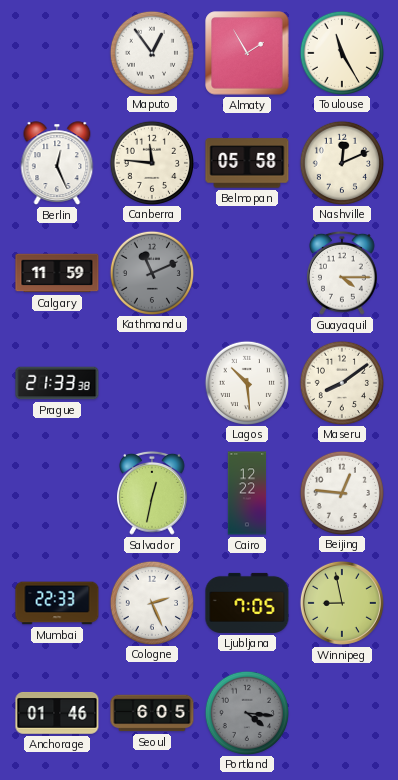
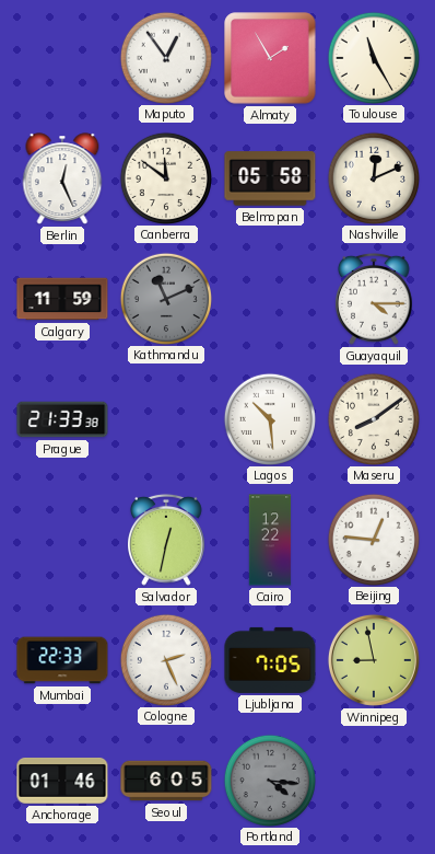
Canberra: 11:46 -> 11:51 (165, 177)
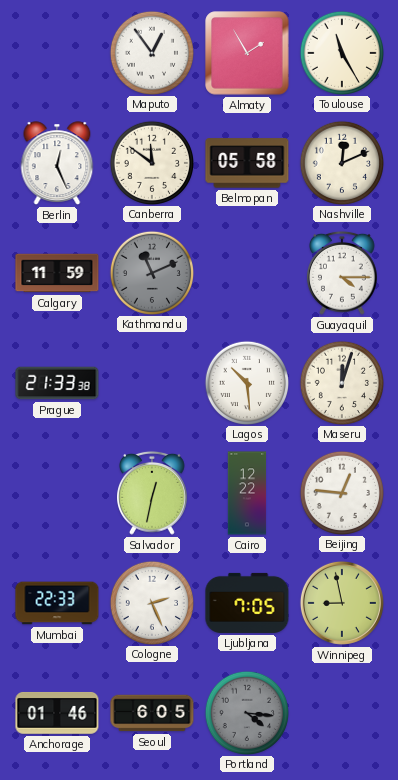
Maseru: 8:09 -> 12:03 (341, 382)
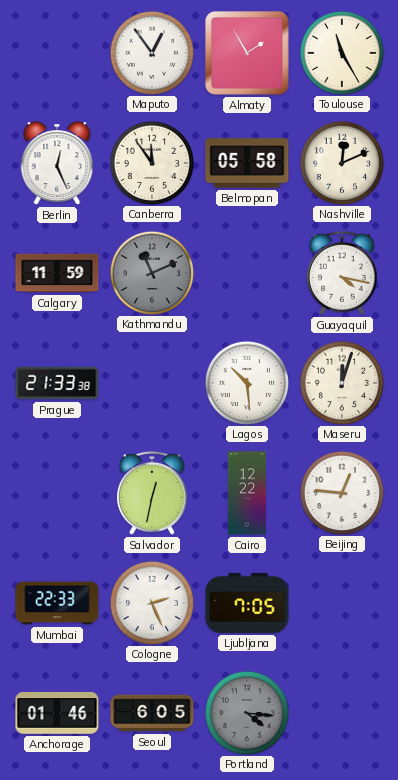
Canberra: 11:51 -> 11:54 (151, 162)
Guayaquil: 4:15 -> 4:17 (343, 273)
Winnipeg: 8:58 -> none (342, 603)
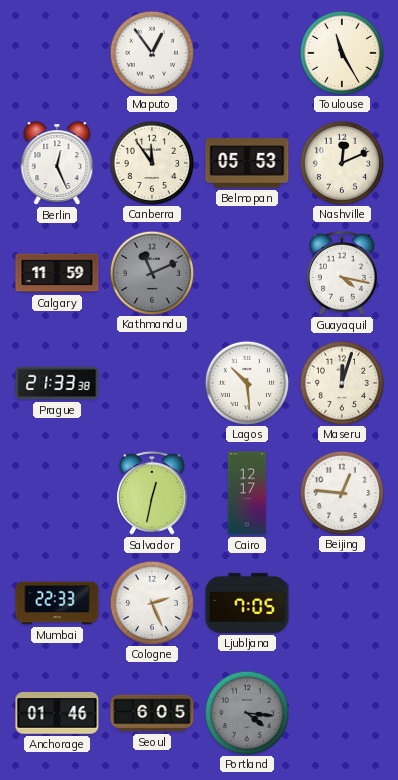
Almaty: 1:55 -> none (247, 53)
Belmopan: 05:58 -> 05:53 (247, 163)
Cairo: 12:22 -> 12:17 (247, 493)
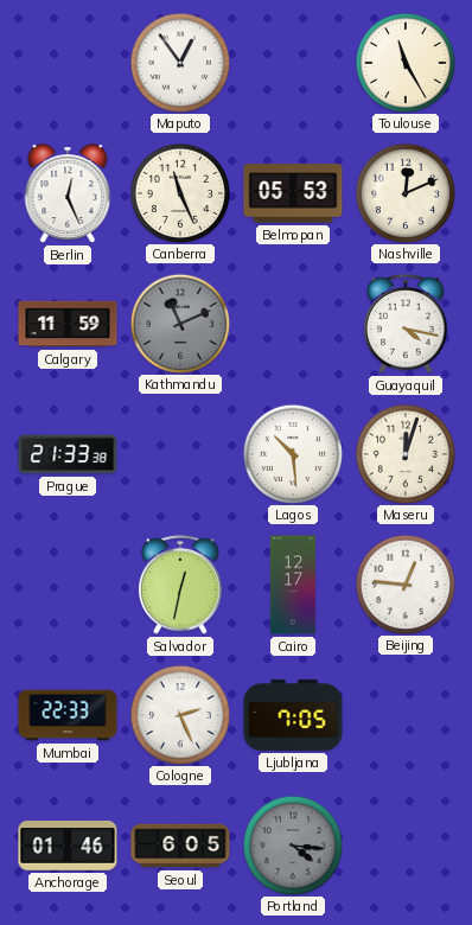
Canberra: 11:54 -> 11:26 (179, 192)
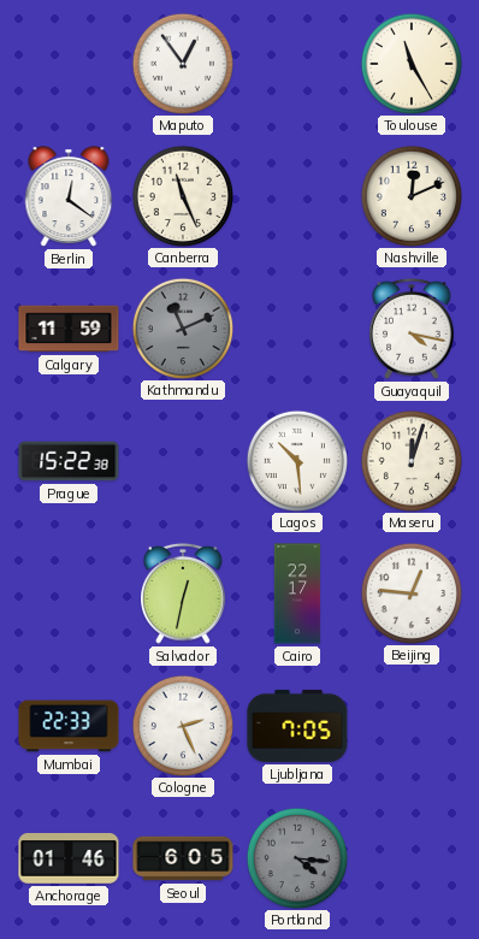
Berlin: 12:26 -> 12:21 (69, 196)
Belmopan: 05:53 -> none (293, 193)
Prague: 21:33 -> 15:22 (69, 461)
Cairo: 12:17 -> 22:17 (297, 593)
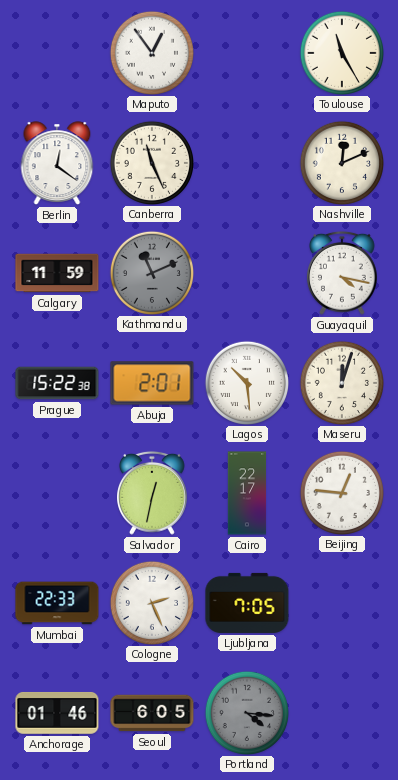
Abuja: none -> 2:01 (152, 383)
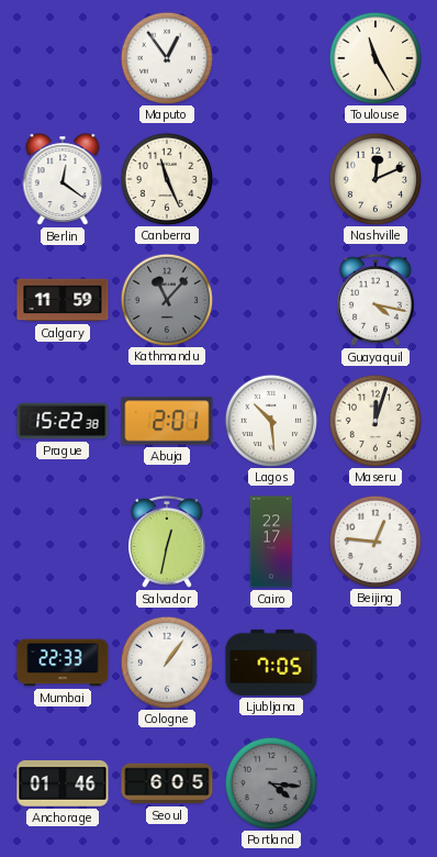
Kathmandu: 11:11 -> 11:07 (166, 299)
Cologne: 2:26 -> 1:06 (166, 661)
